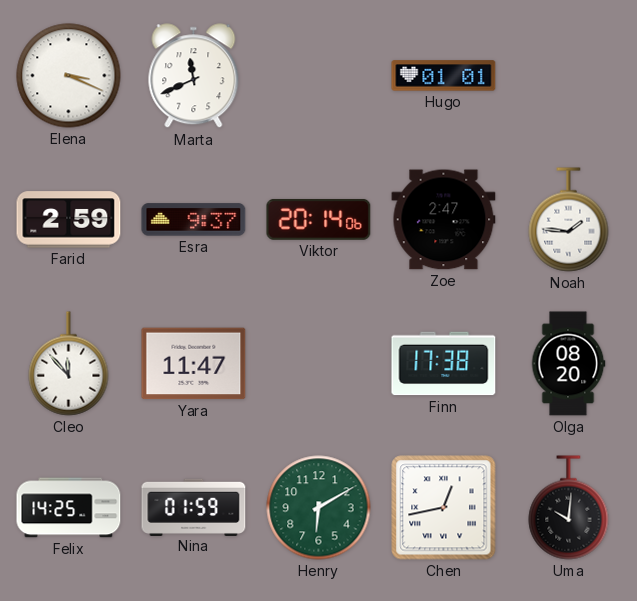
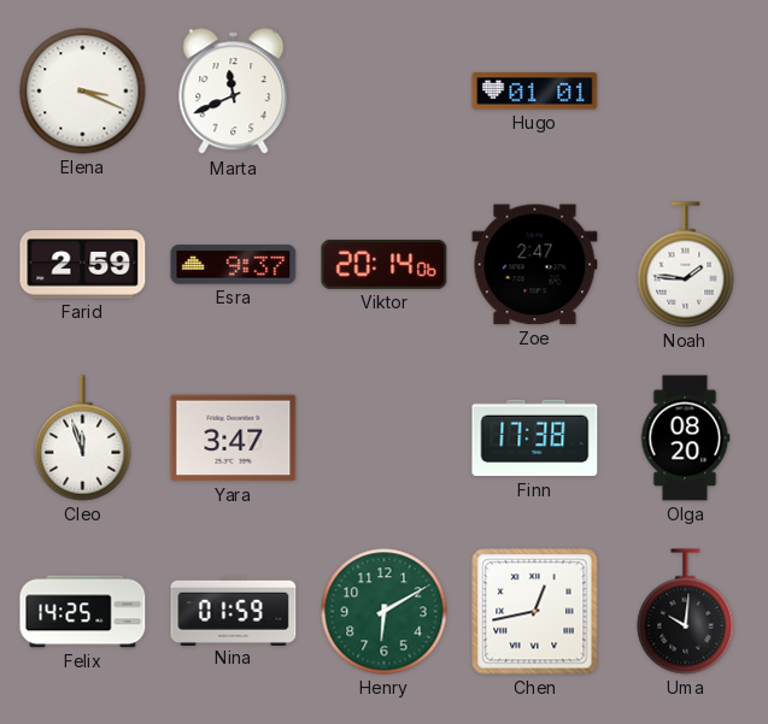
Cleo: 11:53 -> 11:57 (83, 438)
Yara: 11:47 -> 3:47 (234, 438)
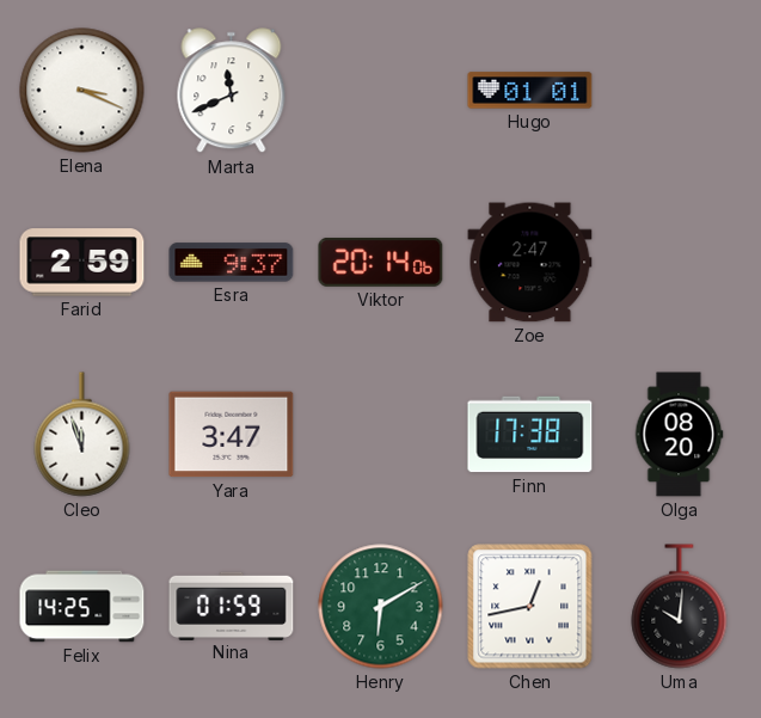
Noah: 1:46 -> none (686, 265)
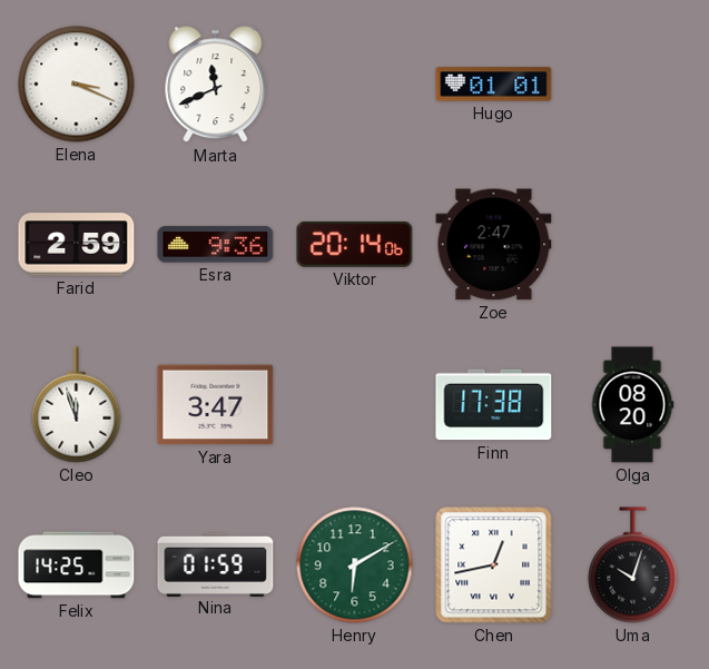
Esra: 9:37 -> 9:36 (216, 245)
Uma: 10:01 -> 10:03 (633, 565)
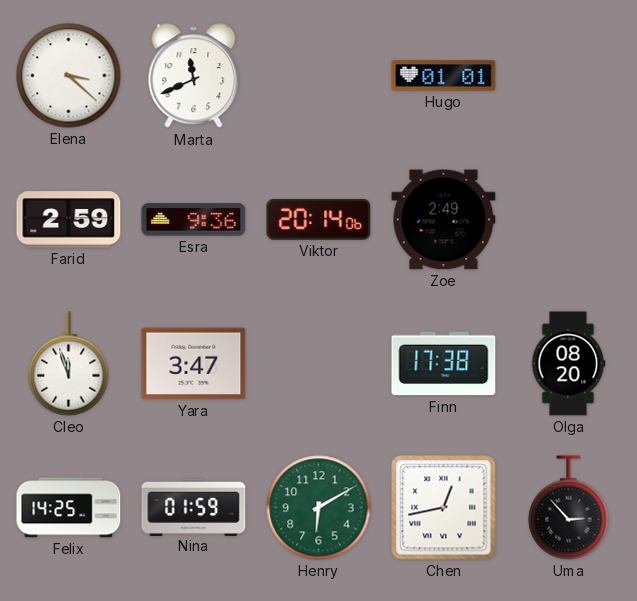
Elena: 3:19 -> 3:22 (69, 76)
Zoe: 2:47 -> 2:49 (444, 220)
Uma: 10:03 -> 2:53 (569, 508)
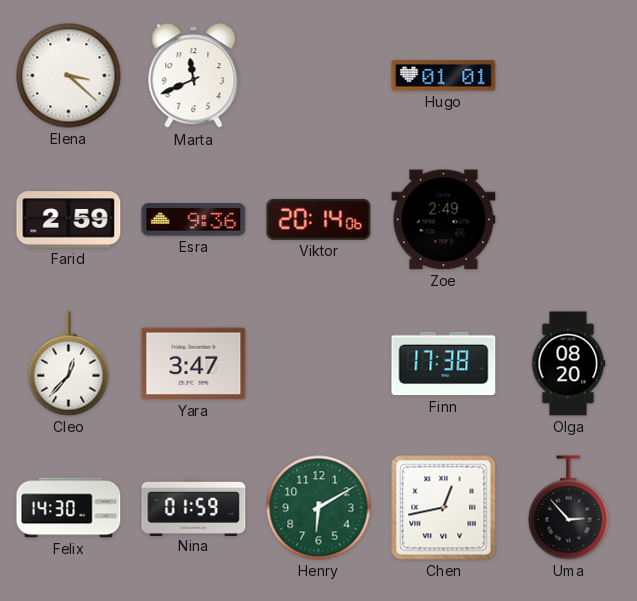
Cleo: 11:57 -> 12:37 (69, 364)
Felix: 14:25 -> 14:30 (69, 508)
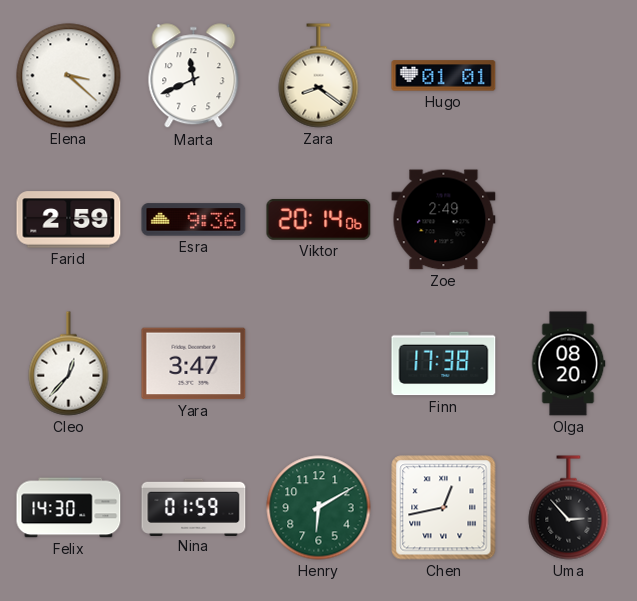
Zara: none -> 8:21 (319, 76)
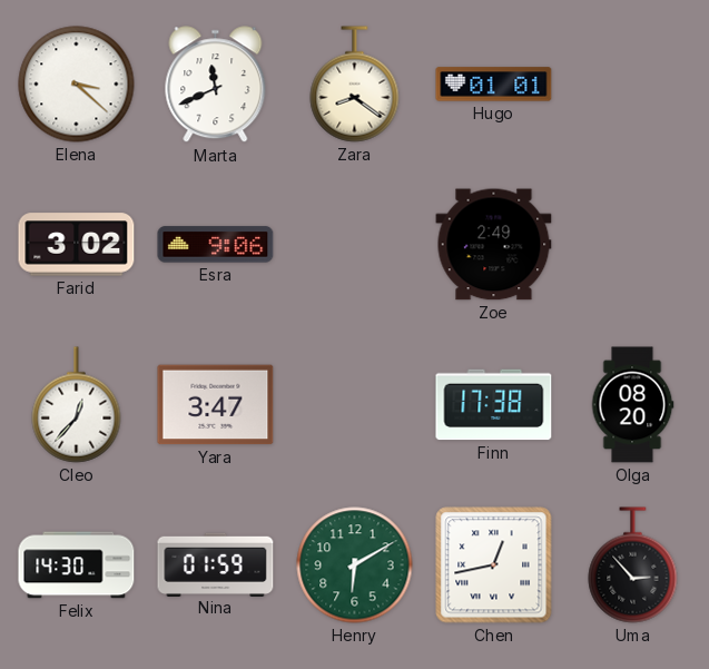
Farid: 2:59 -> 3:02 (77, 245)
Esra: 9:36 -> 9:06 (216, 245)
Viktor: 20:14 -> none (319, 219)
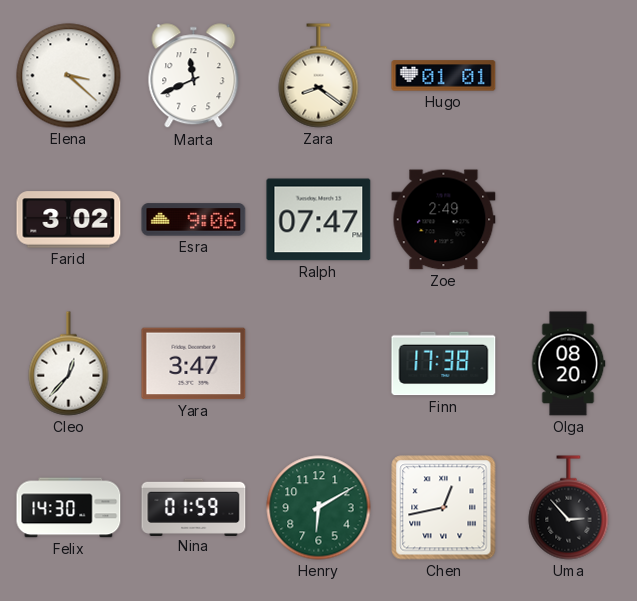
Ralph: none -> 07:47 (319, 220)
